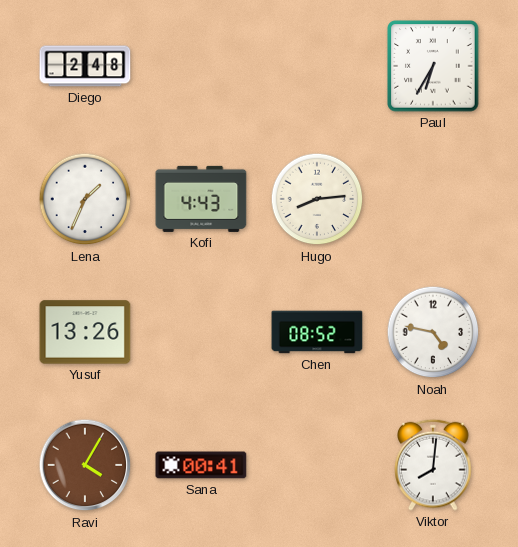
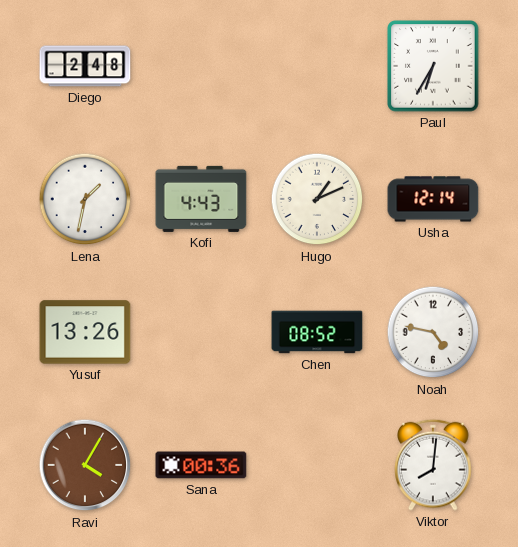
Lena: 1:34 -> 1:32 (85, 199)
Hugo: 8:14 -> 1:11 (317, 199)
Usha: none -> 12:14 (433, 199)
Sana: 00:41 -> 00:36 (201, 465)
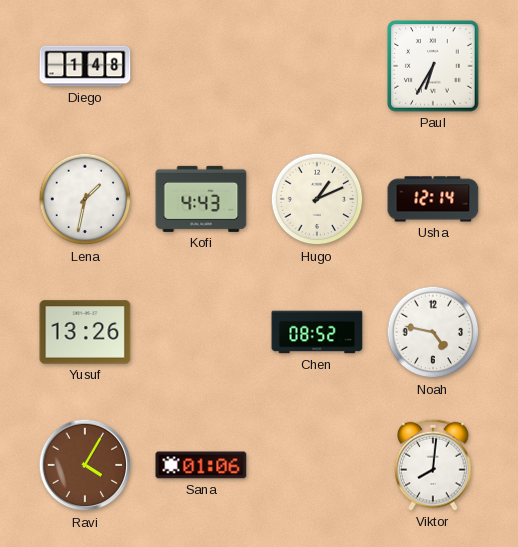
Diego: 2:48 -> 1:48 (85, 66)
Sana: 00:36 -> 01:06 (201, 465)
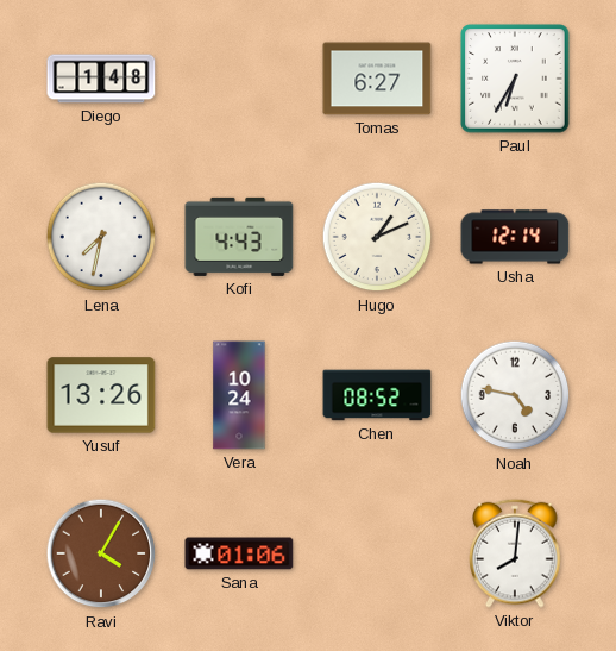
Tomas: none -> 6:27 (377, 79)
Lena: 1:32 -> 7:32 (101, 237)
Vera: none -> 10:24 (239, 395)
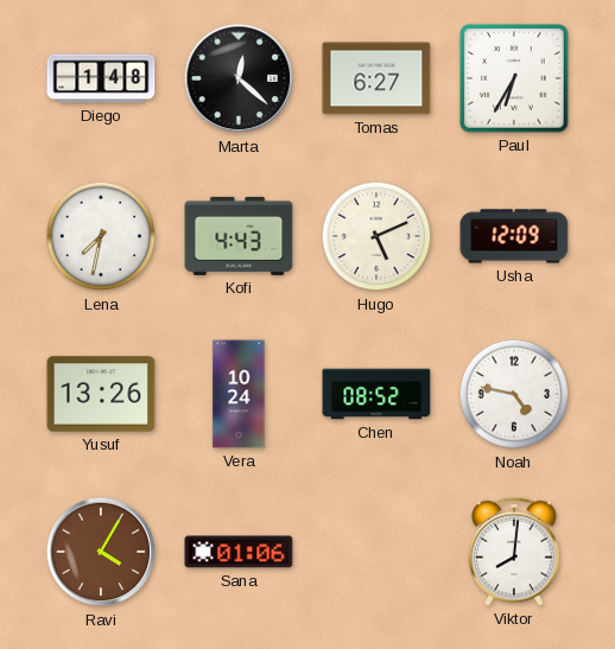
Marta: none -> 12:22 (239, 78)
Hugo: 1:11 -> 5:11 (376, 236)
Usha: 12:14 -> 12:09 (514, 236)
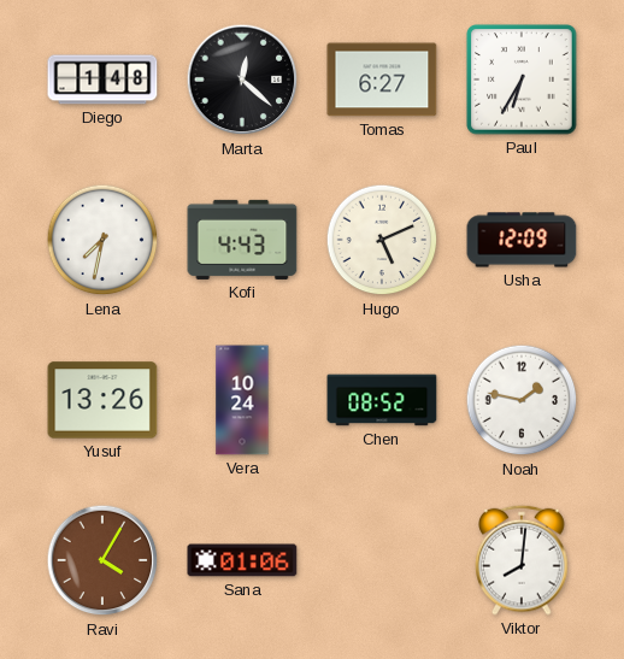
Noah: 4:47 -> 1:47 (522, 400)
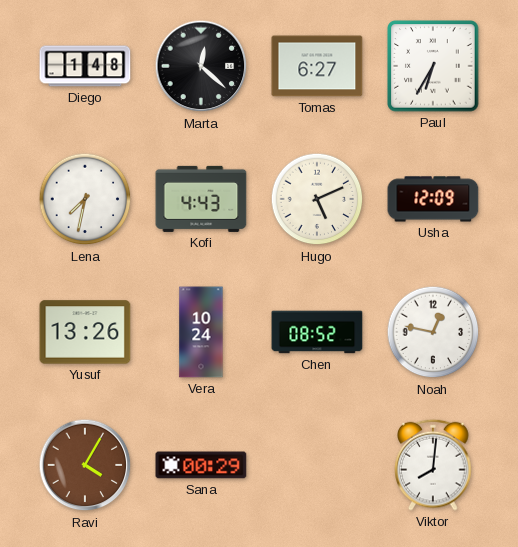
Noah: 1:47 -> 12:47 (433, 332)
Sana: 01:06 -> 00:29 (201, 465)
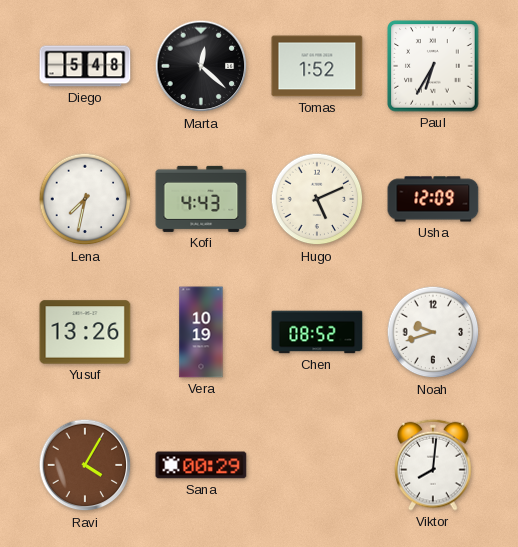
Diego: 1:48 -> 5:48 (85, 66)
Tomas: 6:27 -> 1:52 (317, 66)
Vera: 10:24 -> 10:19 (201, 332)
Noah: 12:47 -> 9:42 (433, 332)
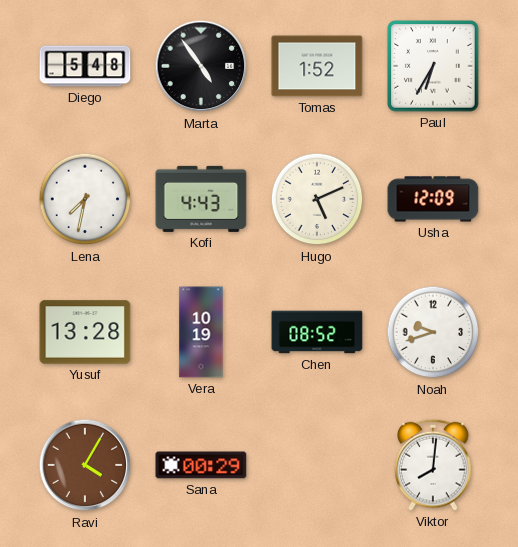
Marta: 12:22 -> 4:54 (201, 66)
Yusuf: 13:26 -> 13:28 (85, 332)
